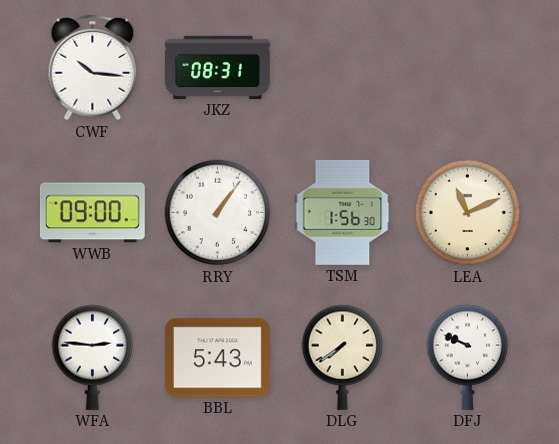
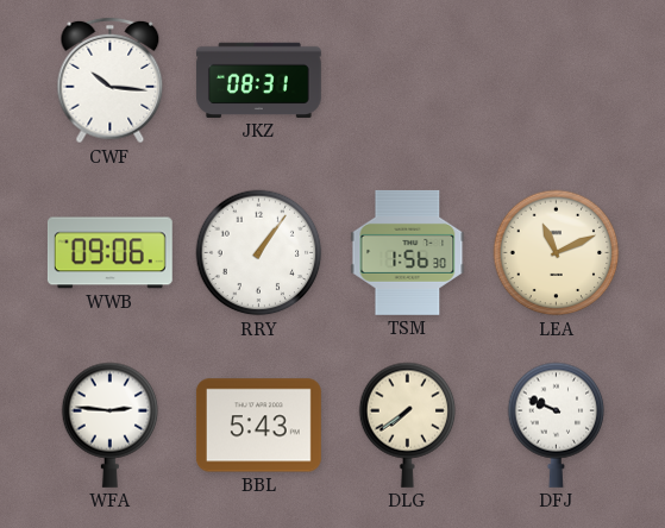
WWB: 09:00 -> 09:06 (109, 253)
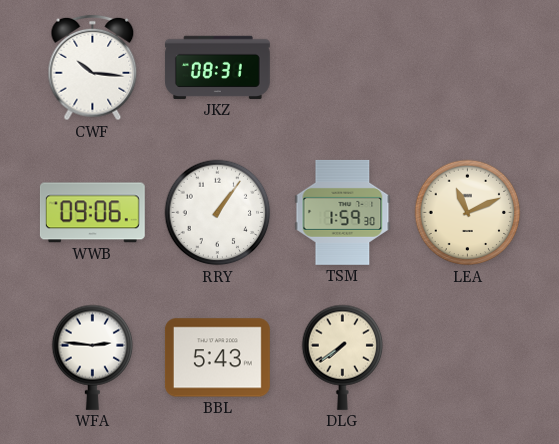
TSM: 1:56 -> 1:59 (343, 212)
DFJ: 9:49 -> none (557, 425)
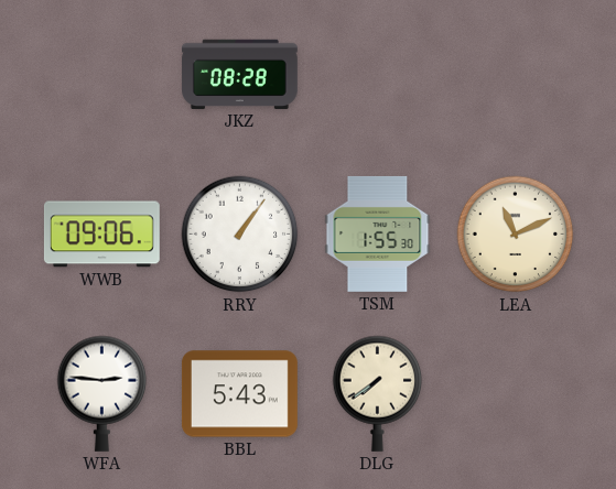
CWF: 10:16 -> none (93, 68)
JKZ: 08:31 -> 08:28 (239, 74)
TSM: 1:59 -> 1:55 (378, 233)
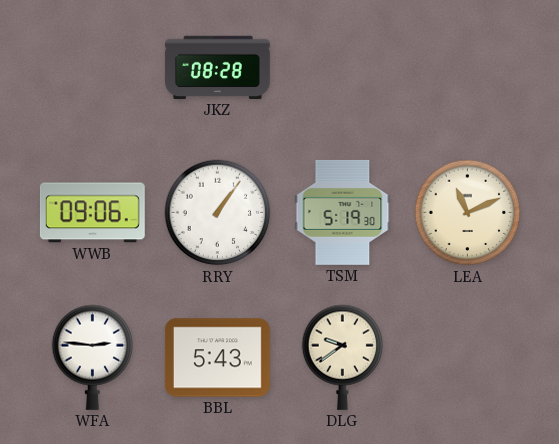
TSM: 1:55 -> 5:19 (343, 212)
DLG: 7:39 -> 9:39 (343, 357)
